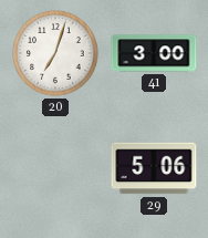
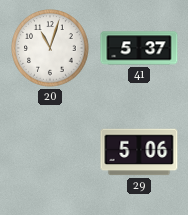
20: 7:03 -> 11:03 (50, 48)
41: 3:00 -> 5:37 (139, 48)
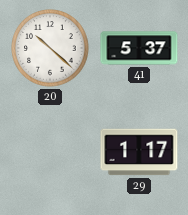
20: 11:03 -> 10:22 (50, 48)
29: 5:06 -> 1:17 (139, 152)
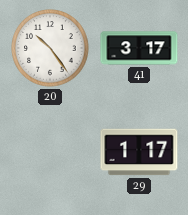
20: 10:22 -> 10:24 (50, 48)
41: 5:37 -> 3:17 (139, 48)
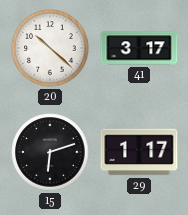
20: 10:24 -> 10:22 (50, 48)
15: none -> 6:12 (50, 152)
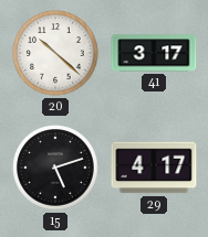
15: 6:12 -> 5:12 (55, 168)
29: 1:17 -> 4:17 (154, 168)
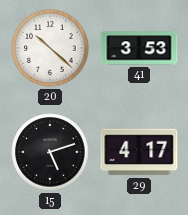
41: 3:17 -> 3:53 (139, 48)
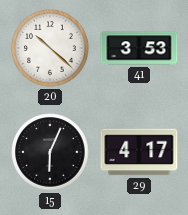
15: 5:12 -> 6:04 (50, 152)
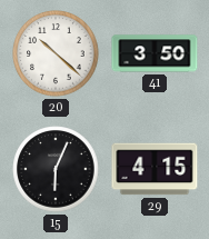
41: 3:53 -> 3:50 (155, 53)
29: 4:17 -> 4:15 (155, 169)
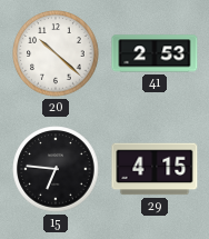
41: 3:50 -> 2:53 (155, 53)
15: 6:04 -> 6:46 (56, 169)
